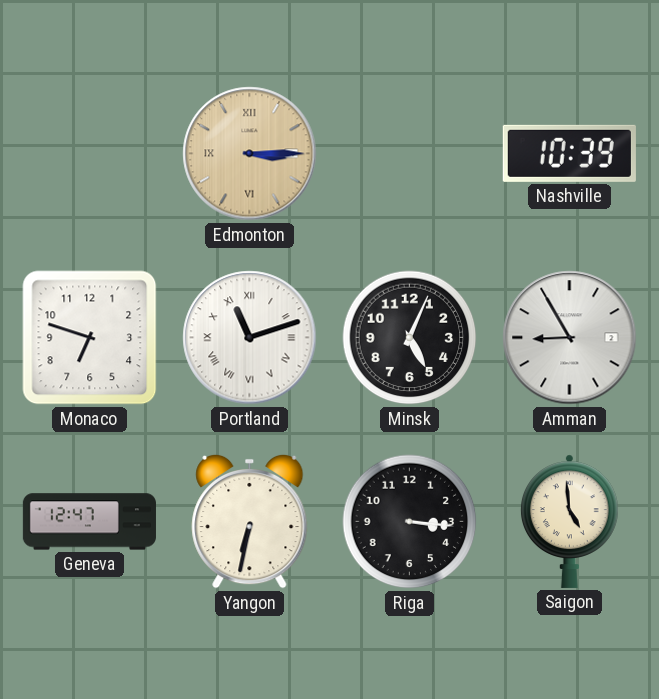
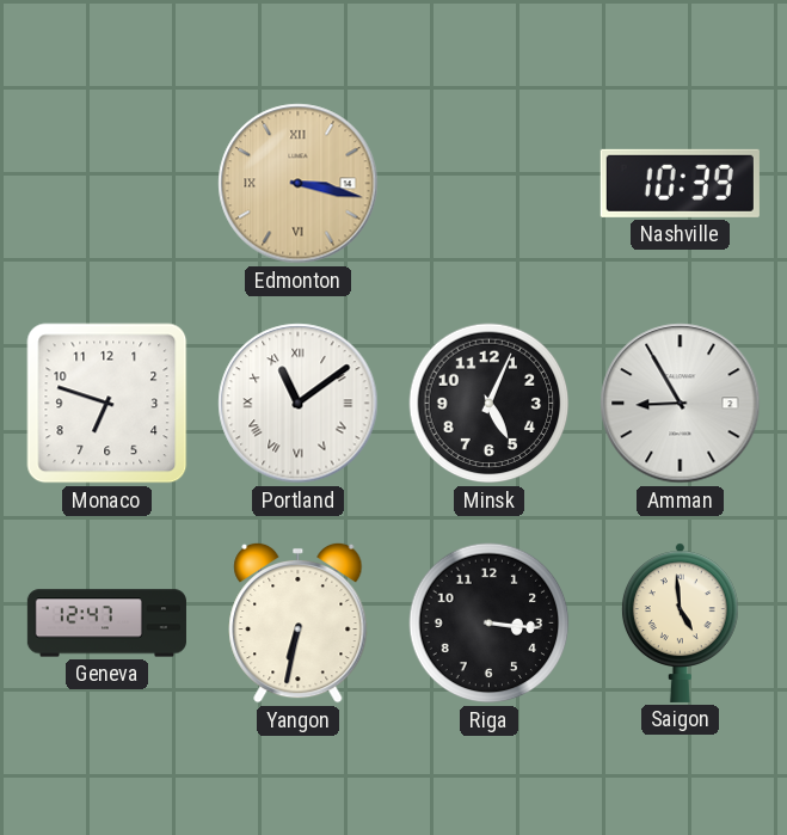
Edmonton: 3:15 -> 3:17 (299, 184)
Portland: 11:12 -> 11:09 (299, 404)
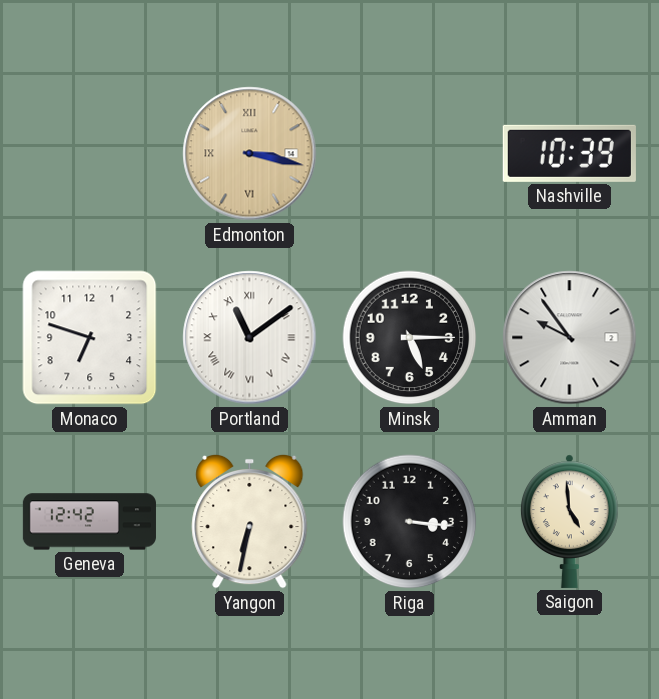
Minsk: 5:04 -> 5:15 (410, 338)
Amman: 8:55 -> 9:54 (570, 338)
Geneva: 12:47 -> 12:42 (89, 522)
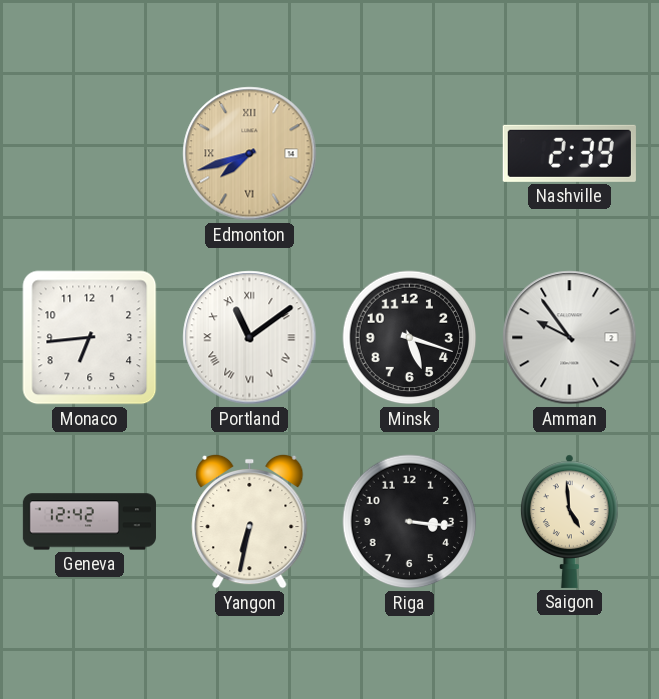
Edmonton: 3:17 -> 7:42 (250, 154)
Nashville: 10:39 -> 2:39 (569, 153)
Monaco: 6:48 -> 6:44 (90, 338)
Minsk: 5:15 -> 5:18 (410, 338)
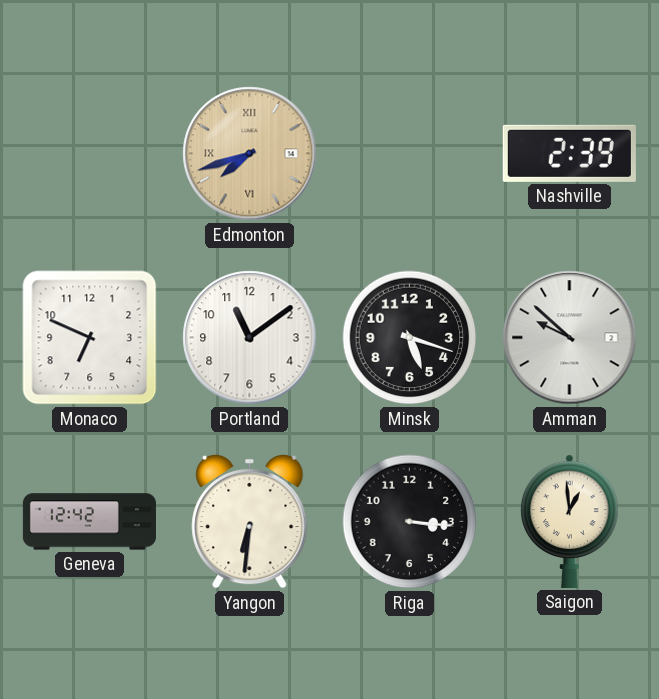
Monaco: 6:44 -> 6:49 (90, 338)
Portland numerals: Roman -> Arabic (250, 338)
Amman: 9:54 -> 9:52 (570, 338)
Yangon: 6:32 -> 6:31 (250, 521)
Saigon: 4:59 -> 12:59 (569, 521)
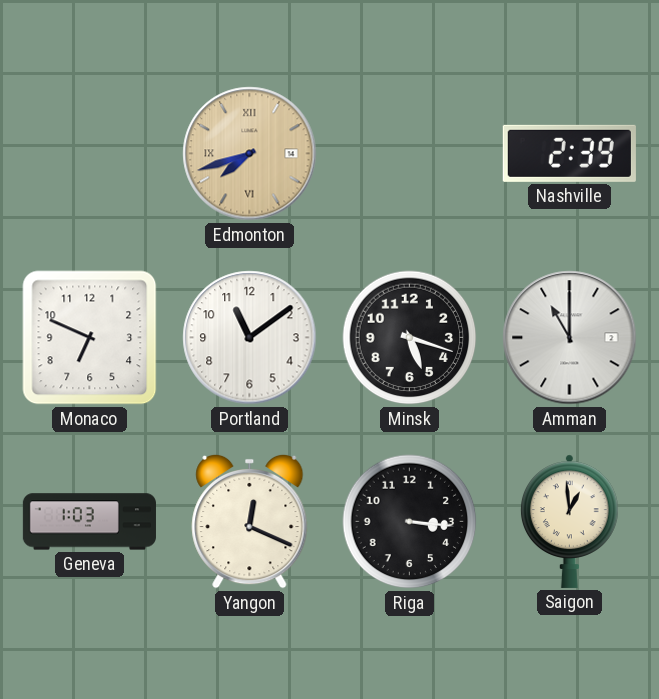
Amman: 9:52 -> 11:00 (570, 338)
Geneva: 12:42 -> 1:03 (89, 522)
Yangon: 6:31 -> 12:19 (250, 521)
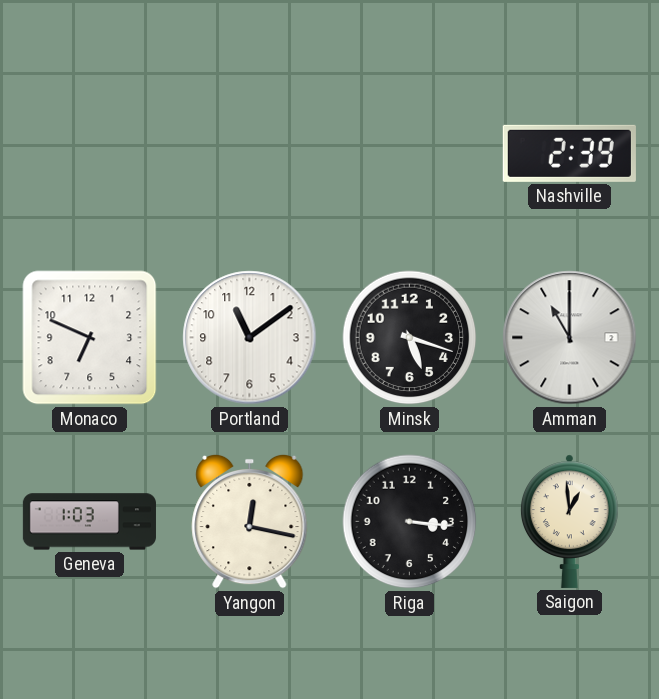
Edmonton: 7:42 -> none (250, 154)
Yangon: 12:19 -> 12:17 (250, 521)
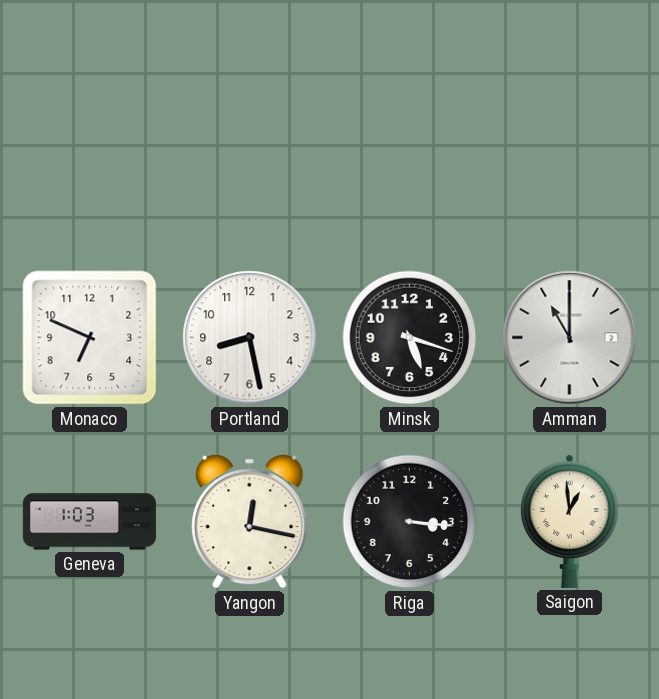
Nashville: 2:39 -> none (569, 153)
Portland: 11:09 -> 8:28 (250, 338)
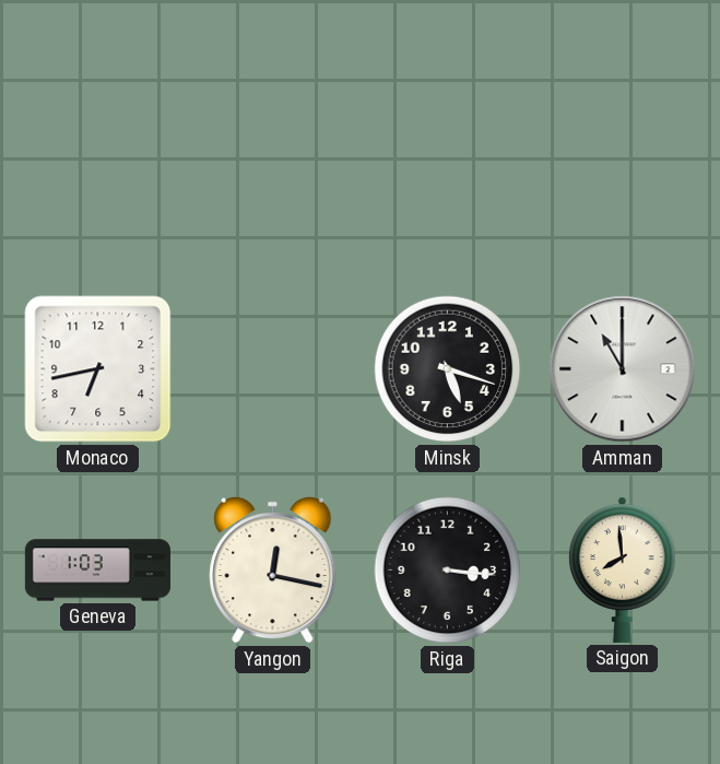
Monaco: 6:49 -> 6:43 (98, 369)
Portland: 8:28 -> none (250, 338)
Saigon: 12:59 -> 7:59 (622, 569)
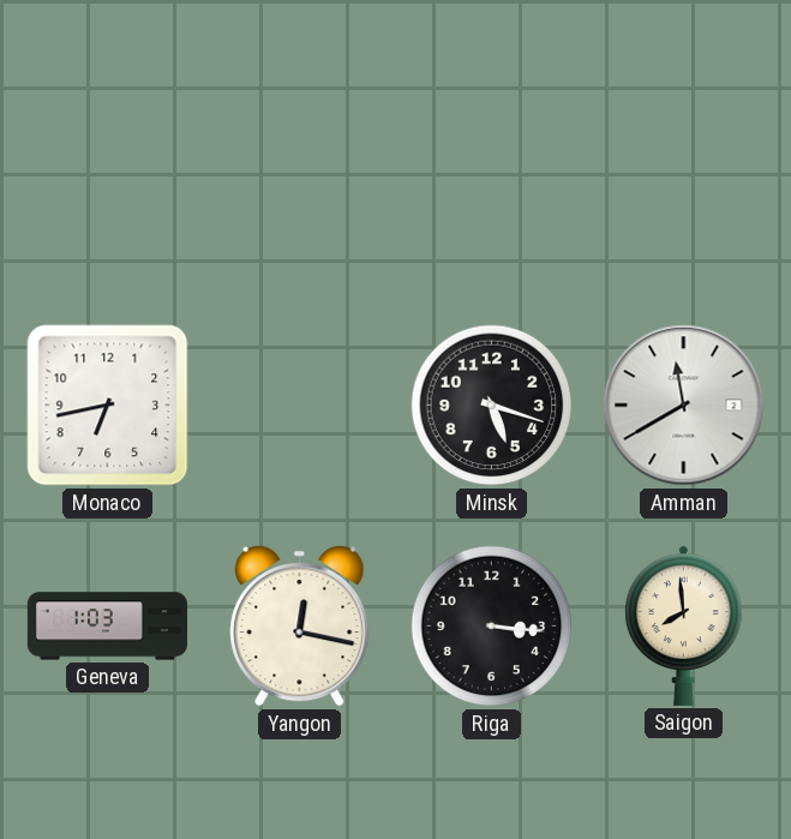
Amman: 11:00 -> 11:40 (684, 406)
